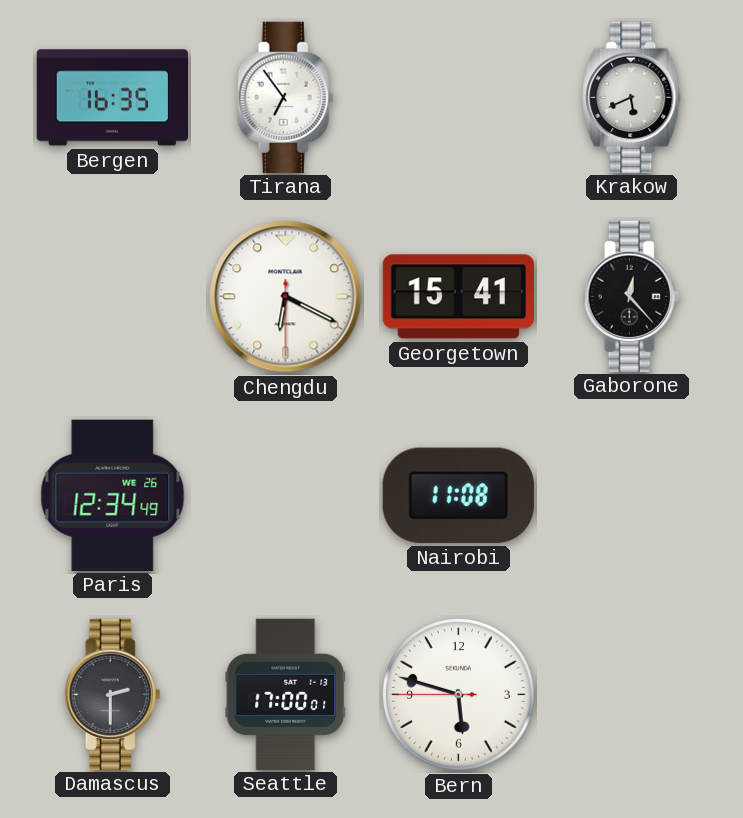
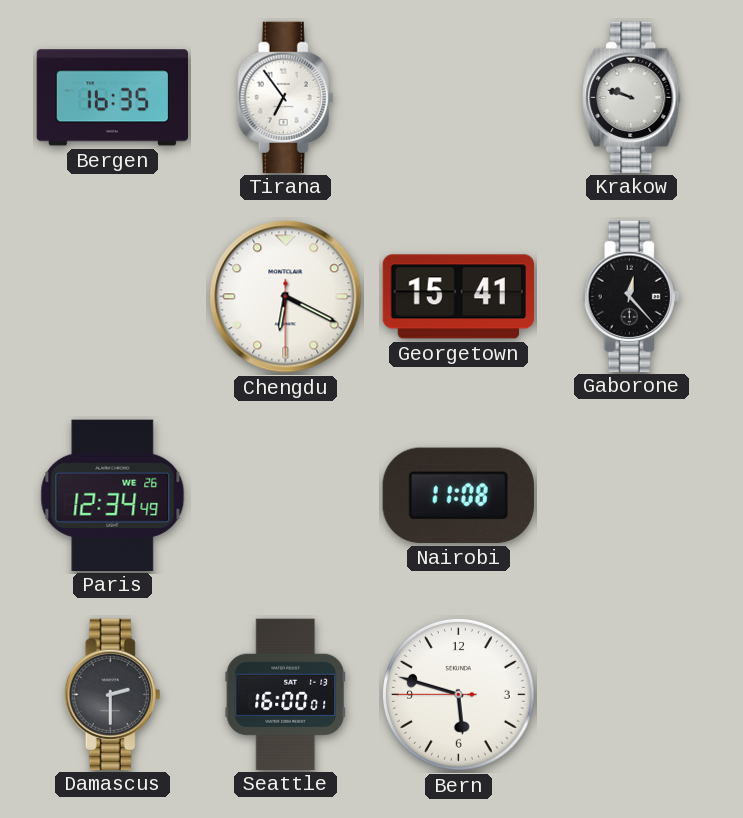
Krakow: 5:41 -> 9:48 (632, 97)
Seattle: 17:00 -> 16:00 (286, 694)
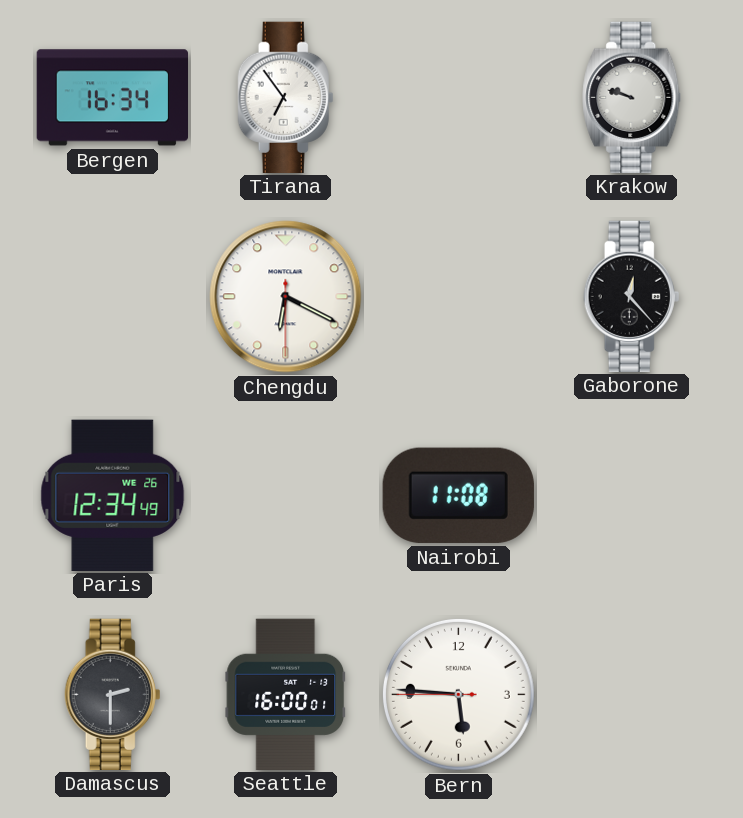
Bergen: 16:35 -> 16:34 (112, 98)
Georgetown: 15:41 -> none (458, 297)
Bern: 5:47 -> 5:45 (458, 694)
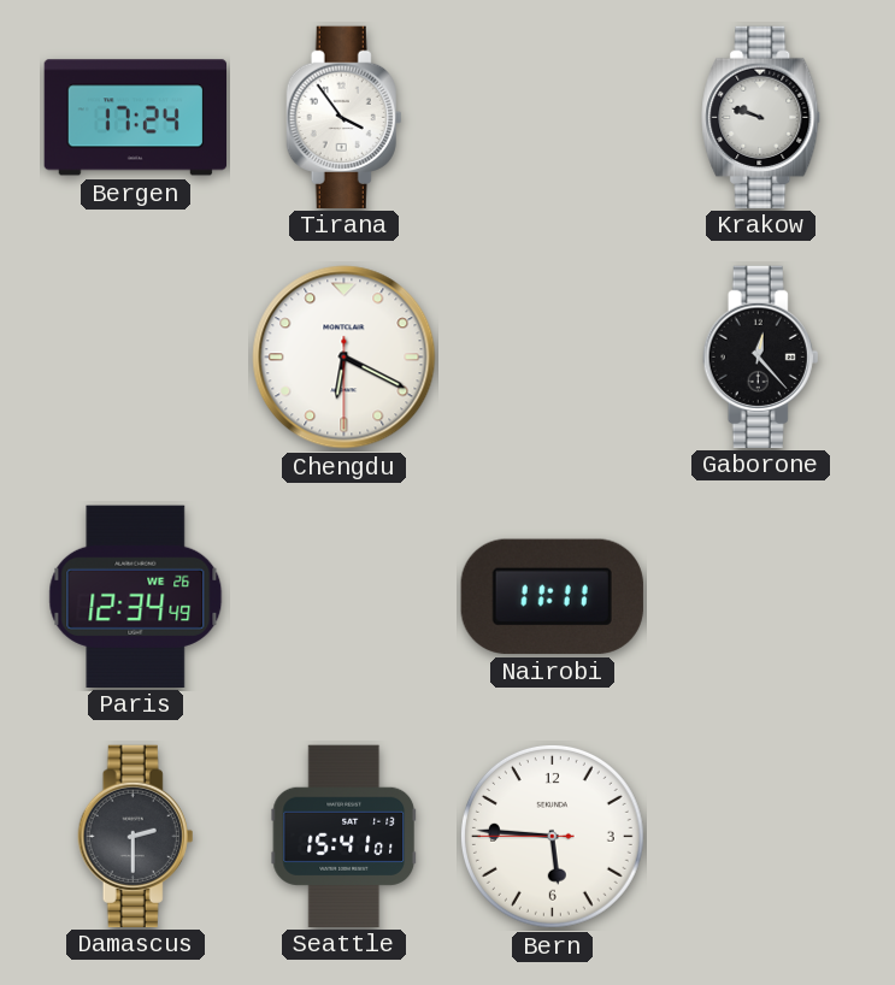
Bergen: 16:34 -> 17:24 (135, 118)
Tirana: 6:54 -> 3:54 (345, 117)
Nairobi: 11:08 -> 11:11 (552, 596)
Seattle: 16:00 -> 15:41 (345, 836)
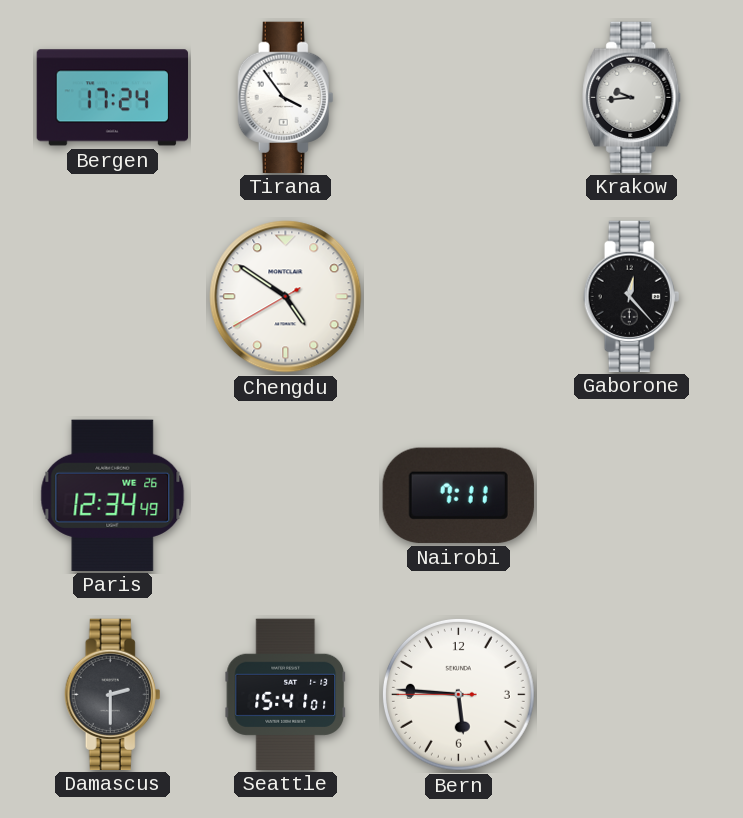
Krakow: 9:48 -> 9:44 (632, 97)
Chengdu: 6:19 -> 4:50 (286, 297)
Nairobi: 11:11 -> 7:11 (458, 495)
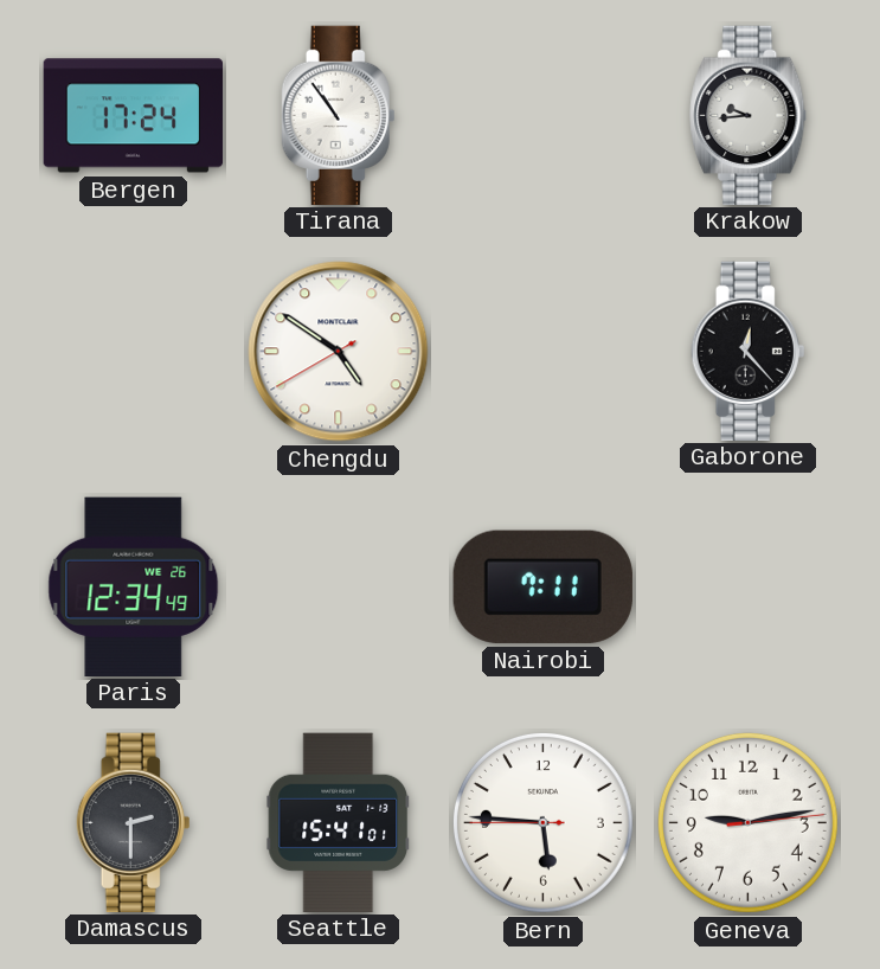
Tirana: 3:54 -> 10:54 (339, 115)
Geneva: none -> 9:13 (747, 822)
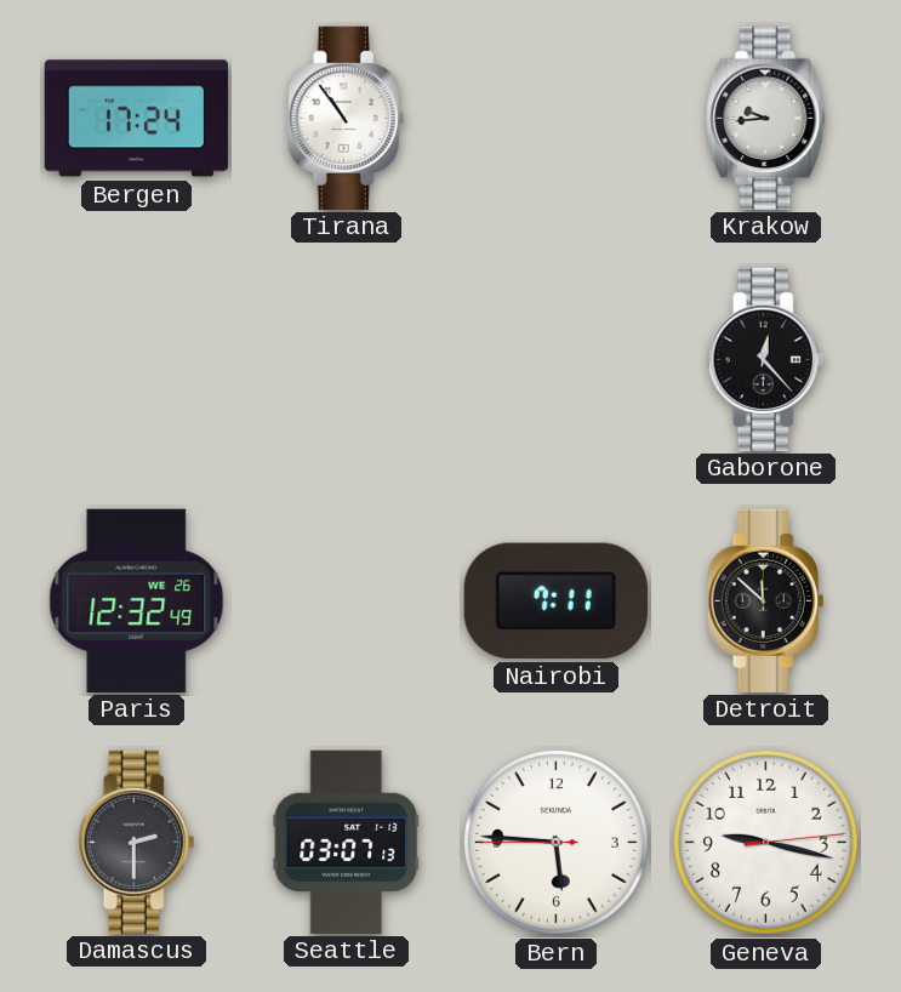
Chengdu: 4:50 -> none (339, 352)
Paris: 12:34 -> 12:32 (137, 600)
Detroit: none -> 11:52 (766, 600)
Seattle: 15:41 -> 03:07 (347, 842)
Geneva: 9:13 -> 9:17 (765, 842)
